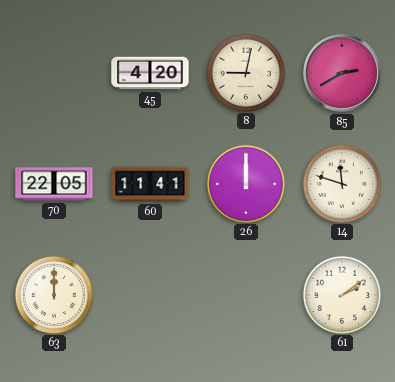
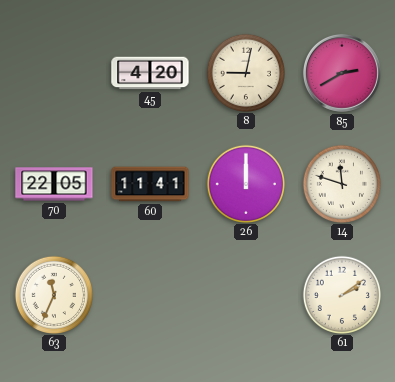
63: 12:00 -> 11:34 (53, 294)
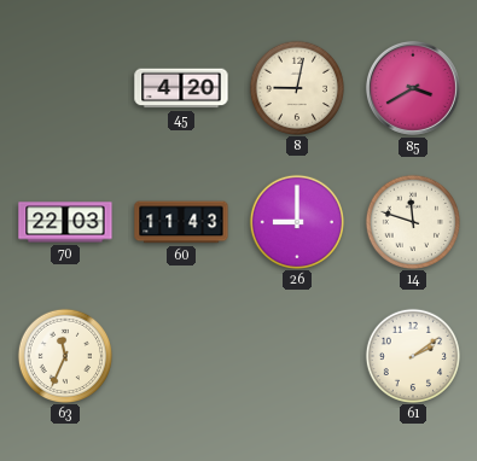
85: 2:40 -> 3:40 (413, 88)
70: 22:05 -> 22:03 (65, 222)
60: 11:41 -> 11:43 (181, 222)
26: 12:00 -> 9:00 (296, 221)
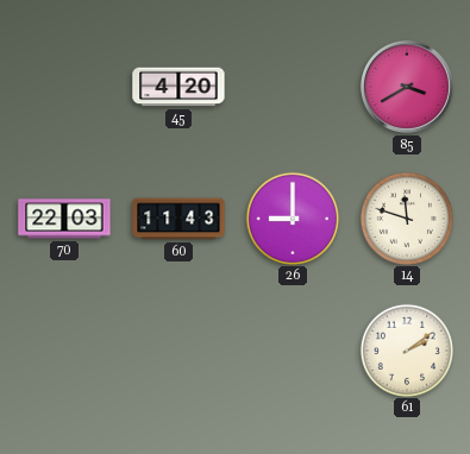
8: 9:02 -> none (296, 87)
63: 11:34 -> none (64, 355)
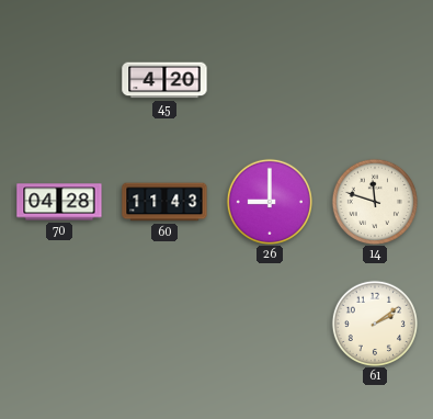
85: 3:40 -> none (407, 87)
70: 22:03 -> 04:28 (59, 202)
